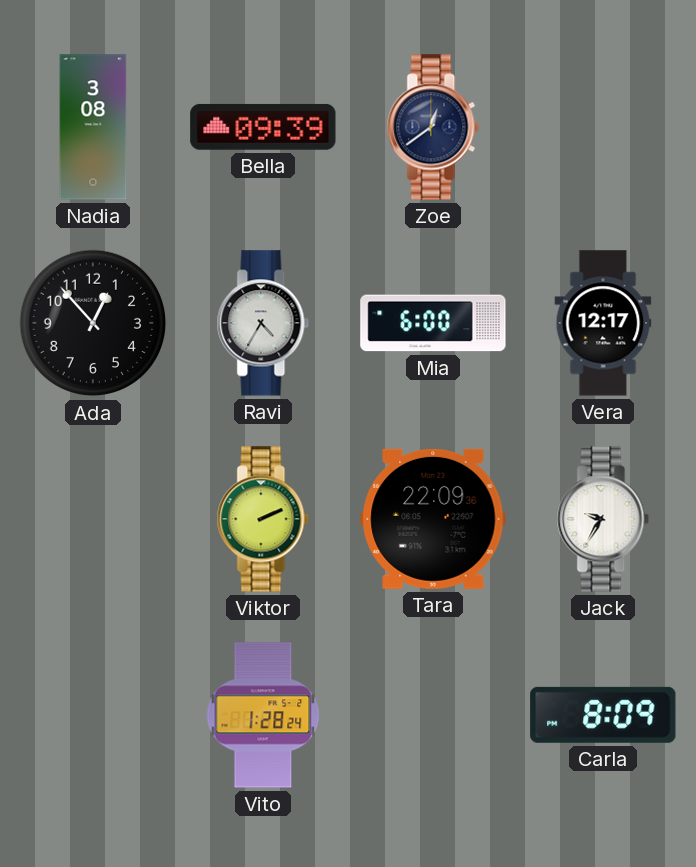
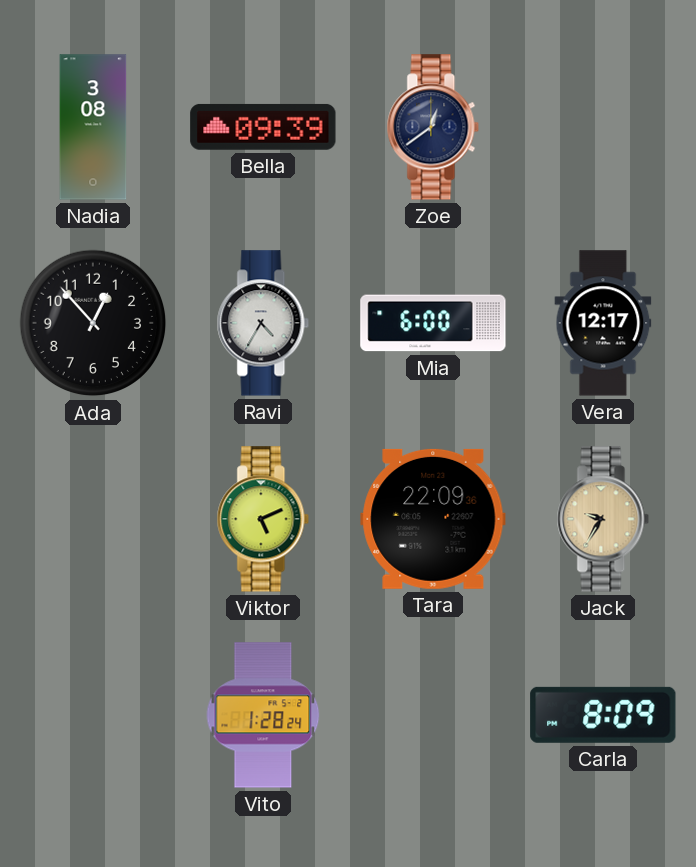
Viktor: 2:11 -> 5:11 (263, 519)
Jack dial: white -> champagne (603, 519)
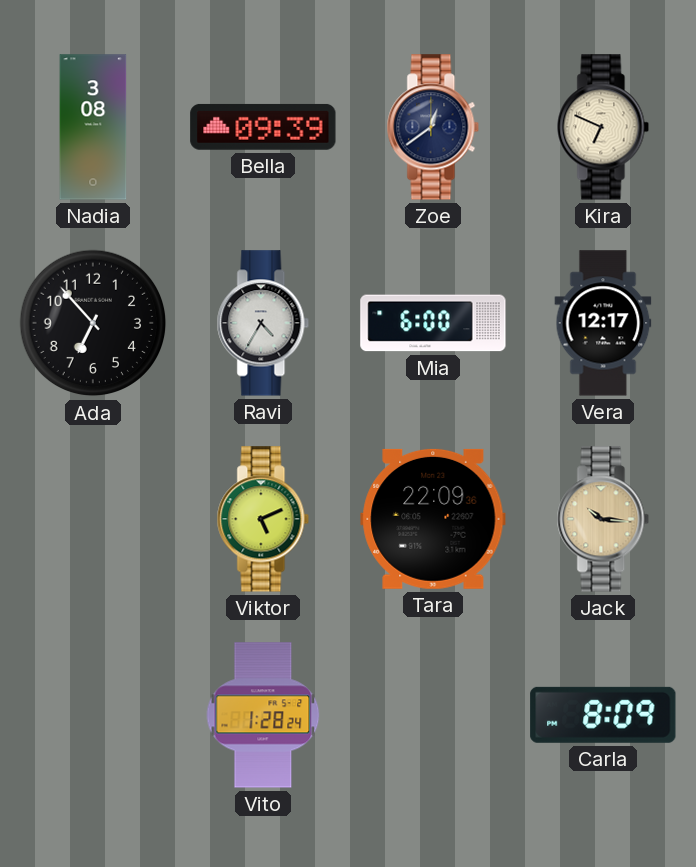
Kira: none -> 6:49 (603, 127)
Ada: 12:53 -> 6:53 (93, 323)
Jack: 9:35 -> 10:16 (603, 519)
